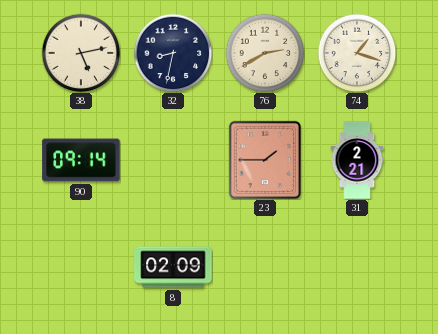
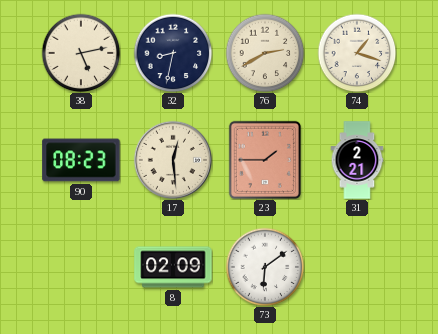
90: 09:14 -> 08:23 (81, 160)
17: none -> 12:29 (173, 160)
73: none -> 6:09 (265, 267)
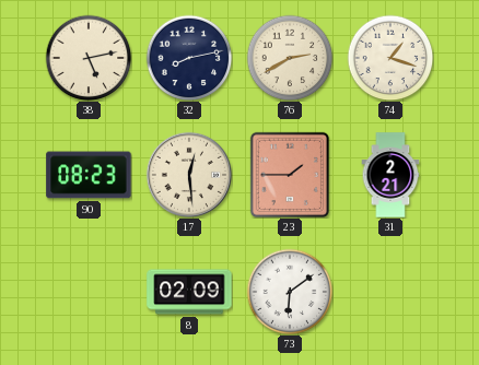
32: 8:32 -> 8:13 (189, 58)
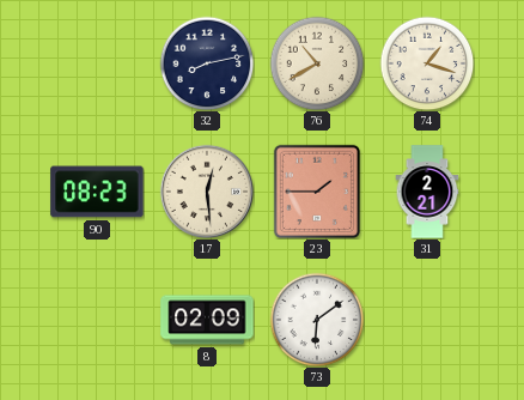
38: 5:13 -> none (89, 58)
76: 2:40 -> 10:40 (317, 63)
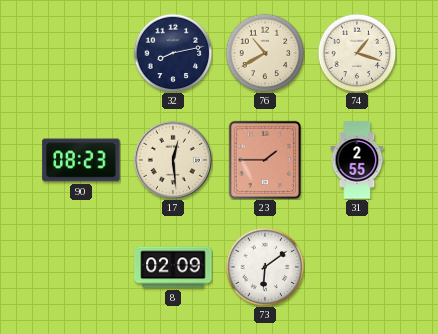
31: 2:21 -> 2:55 (357, 160)
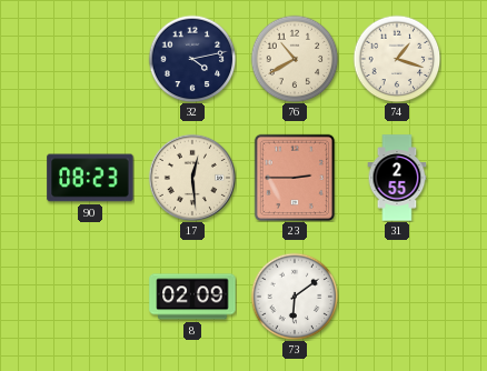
32: 8:13 -> 4:13 (192, 59)
23: 1:45 -> 2:45 (294, 177)
